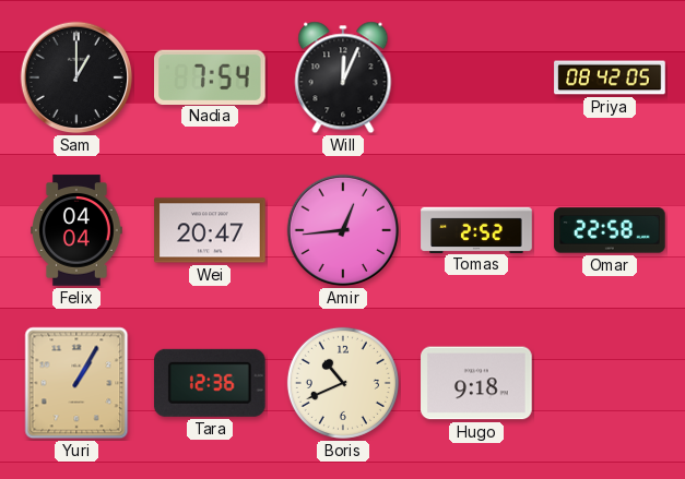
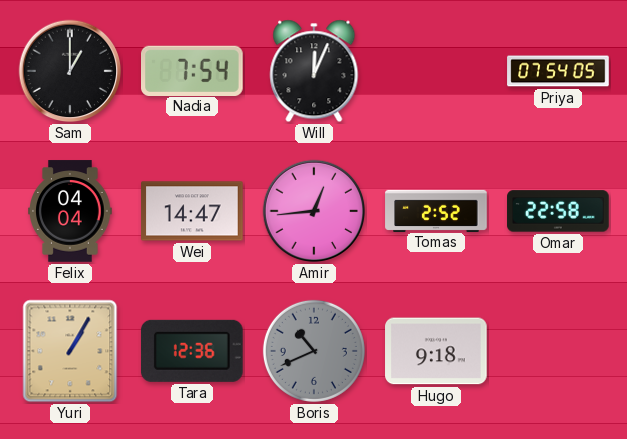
Priya: 08:42 -> 07:54 (558, 71)
Wei: 20:47 -> 14:47 (192, 211)
Boris dial: cream -> grey (314, 351)
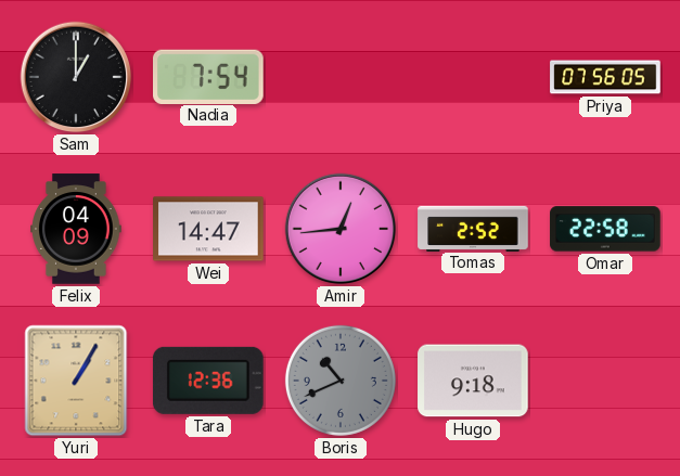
Will: 12:04 -> none (314, 71)
Priya: 07:54 -> 07:56 (605, 77)
Felix: 04:04 -> 04:09 (76, 229)
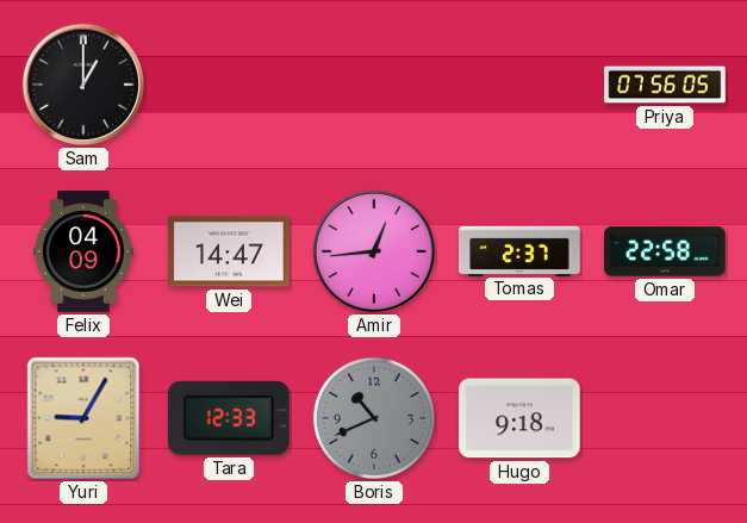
Nadia: 7:54 -> none (209, 76)
Tomas: 2:52 -> 2:37 (519, 250)
Yuri: 1:05 -> 9:05 (83, 418)
Tara: 12:36 -> 12:33 (229, 418)
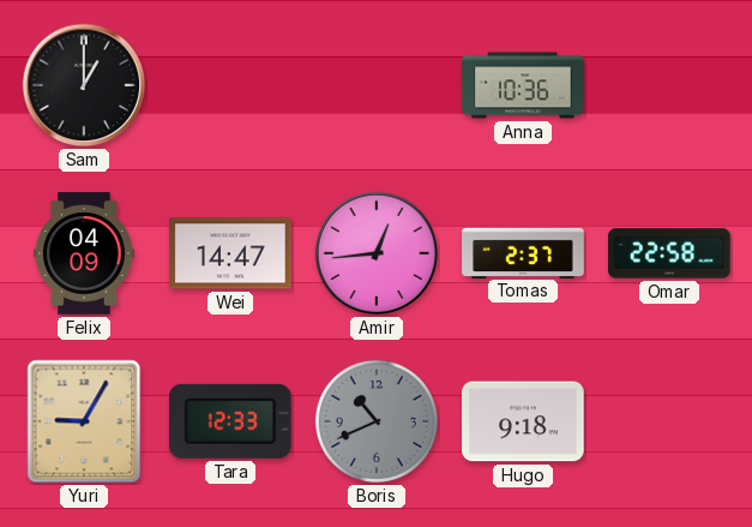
Anna: none -> 10:36 (523, 85)
Priya: 07:56 -> none (665, 85)
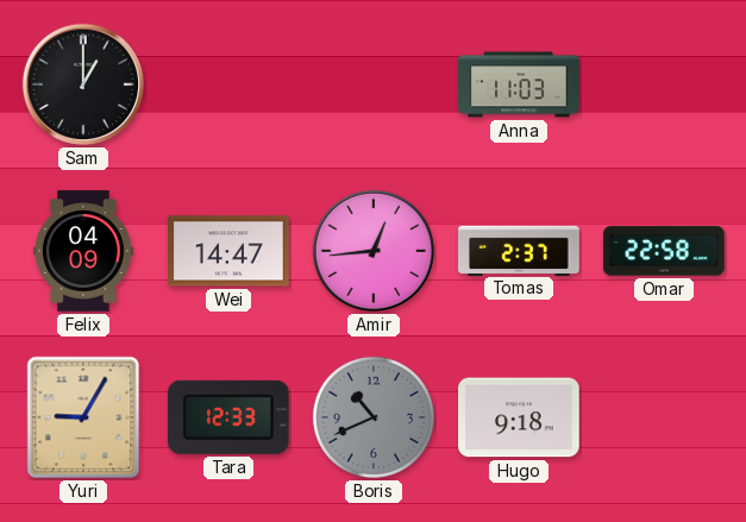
Anna: 10:36 -> 11:03 (519, 84)
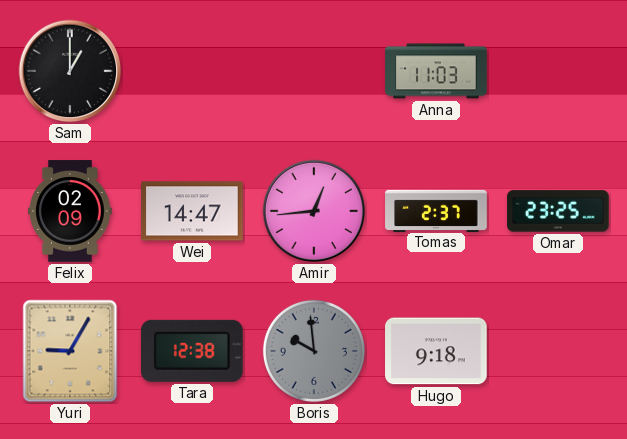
Felix: 04:09 -> 02:09 (70, 211)
Omar: 22:58 -> 23:25 (558, 211)
Tara: 12:33 -> 12:38 (192, 351)
Boris: 10:41 -> 9:59 (314, 351)
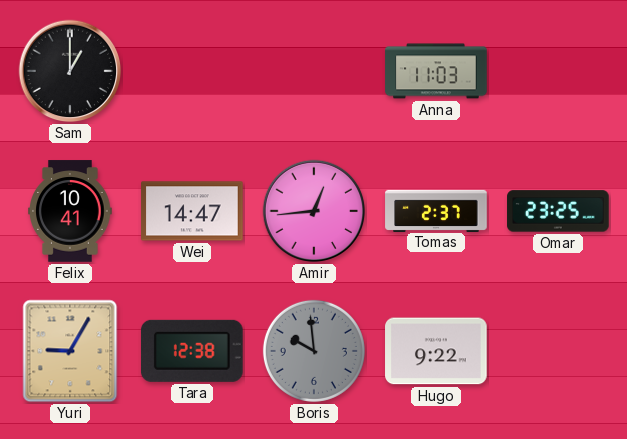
Felix: 02:09 -> 10:41 (70, 211)
Hugo: 9:18 -> 9:22 (436, 351)
